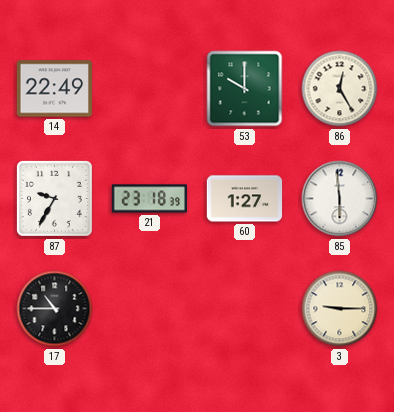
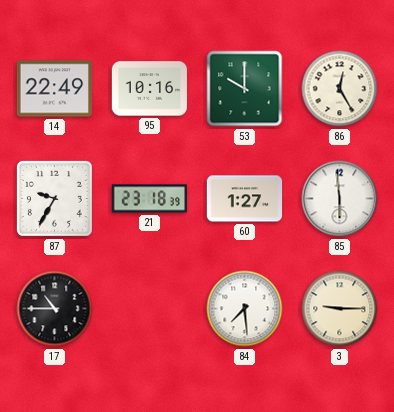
95: none -> 10:16 (150, 89)
84: none -> 7:29 (245, 309)
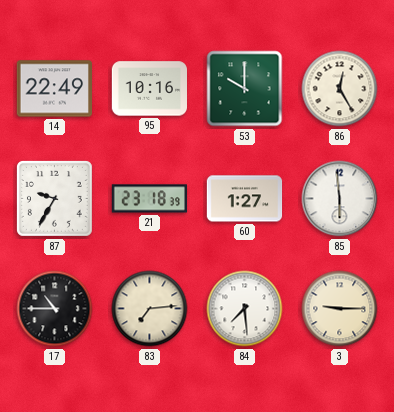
83: none -> 7:14 (150, 309)
